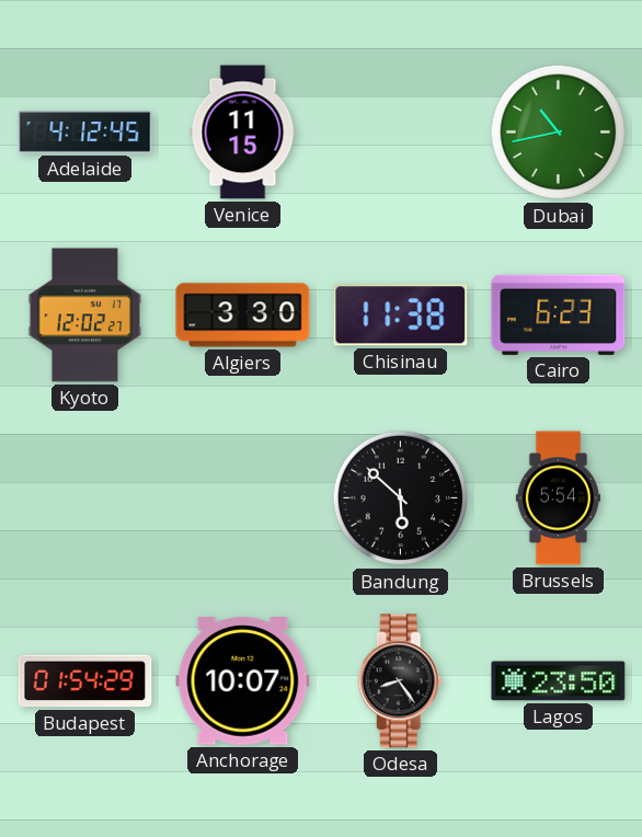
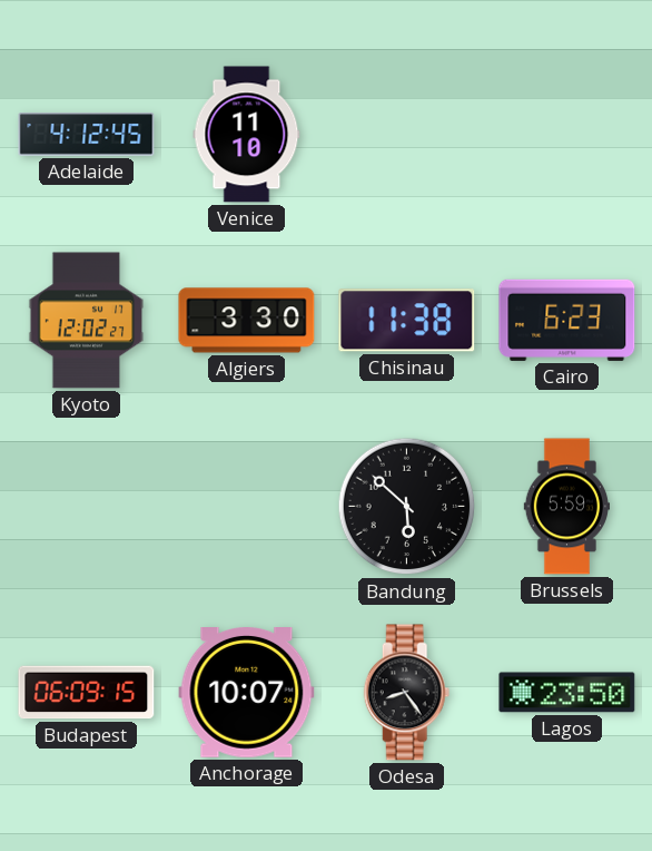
Venice: 11:15 -> 11:10 (247, 135)
Dubai: 10:43 -> none (559, 133)
Brussels: 5:54 -> 5:59 (566, 507)
Budapest: 01:54 -> 06:09 (87, 693)
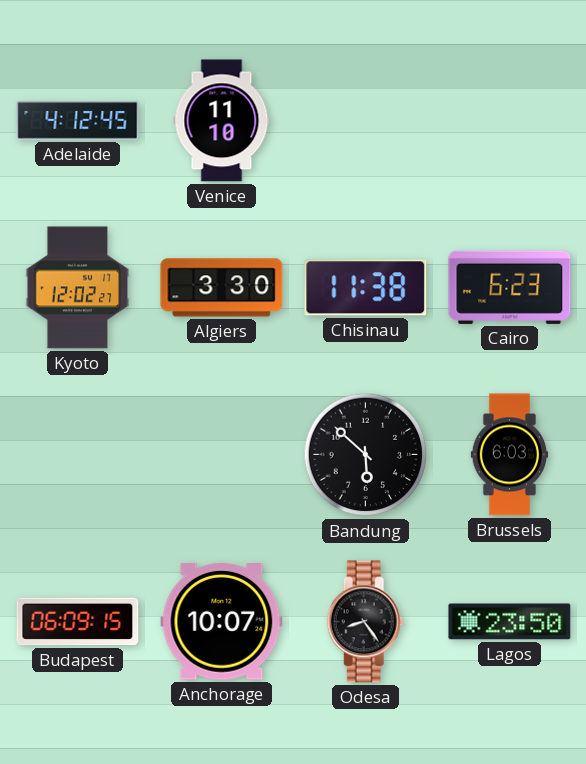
Brussels: 5:59 -> 6:03 (509, 455)
